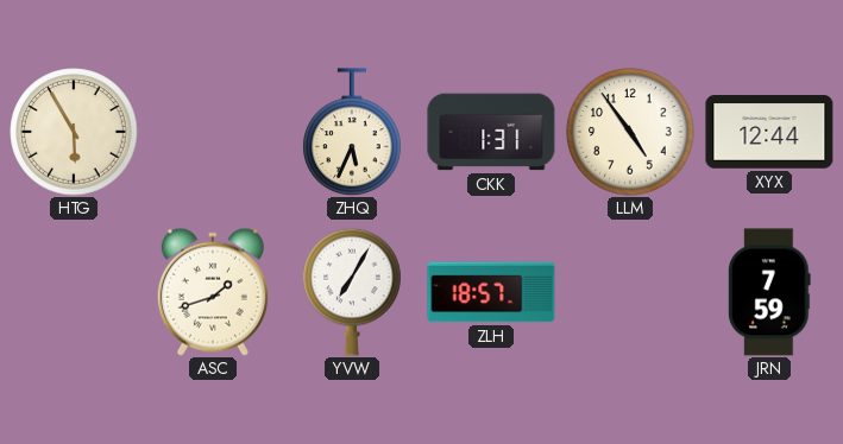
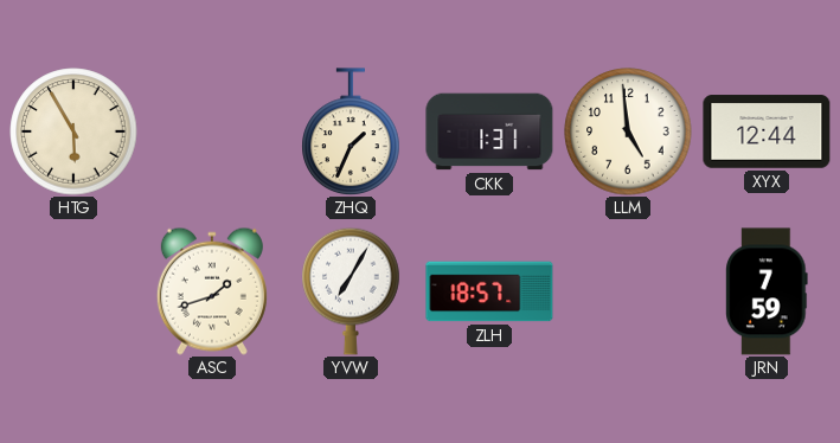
ZHQ: 5:34 -> 1:34 (351, 131)
LLM: 4:54 -> 4:59 (628, 131)
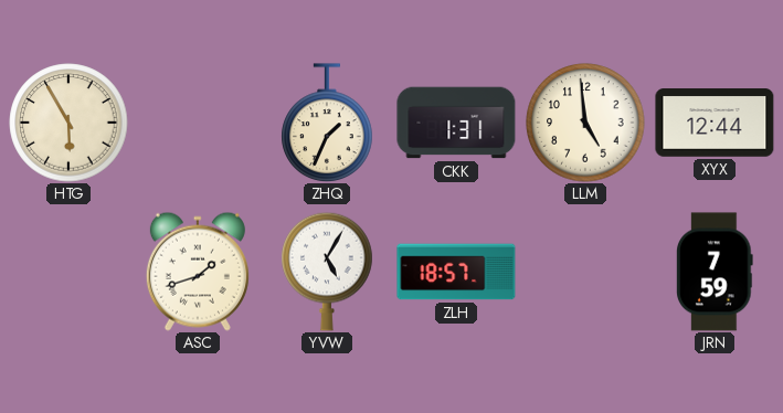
YVW: 7:05 -> 5:05 (327, 272)
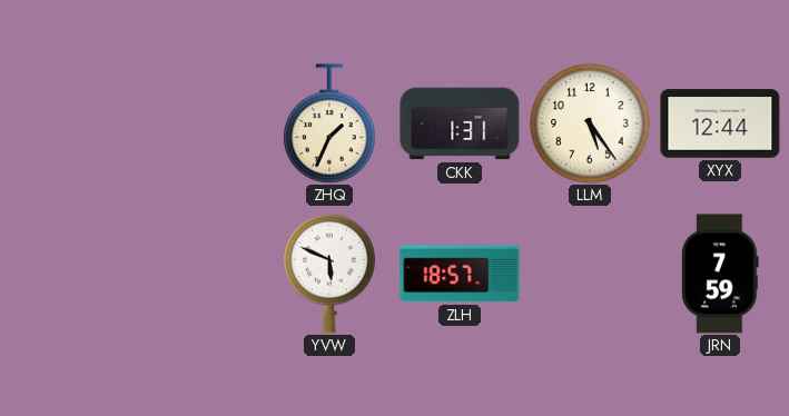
HTG: 5:55 -> none (68, 123)
LLM: 4:59 -> 5:24 (590, 123)
ASC: 1:42 -> none (198, 272)
YVW: 5:05 -> 5:49 (329, 274)
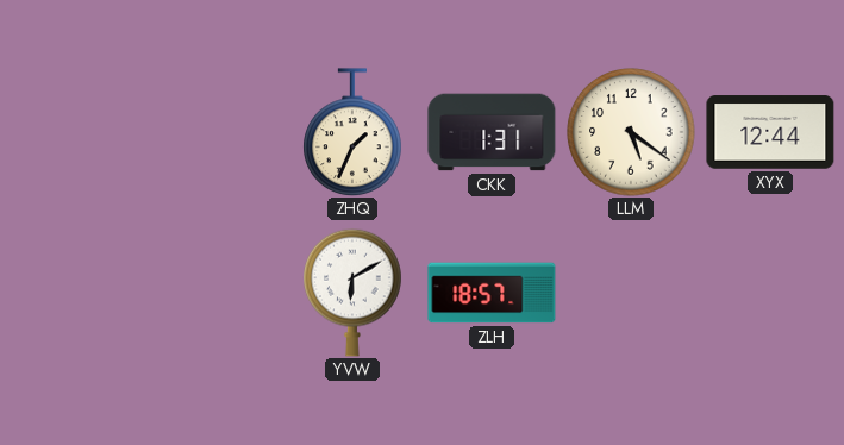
LLM: 5:24 -> 5:21 (631, 132)
YVW: 5:49 -> 6:10 (352, 293)
JRN: 7:59 -> none (721, 274)
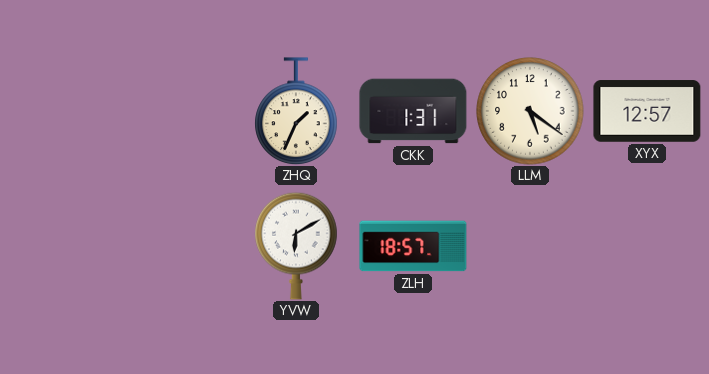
XYX: 12:44 -> 12:57 (647, 111)
